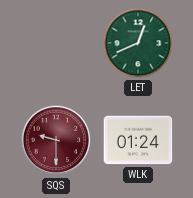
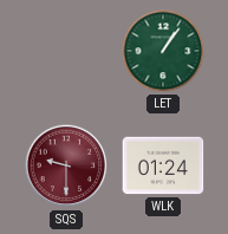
LET: 12:41 -> 1:06 (163, 51)
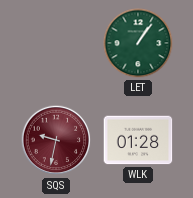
SQS: 9:30 -> 9:32 (56, 140)
WLK: 01:24 -> 01:28 (138, 140)
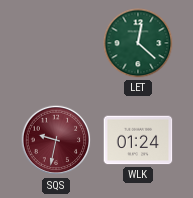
LET: 1:06 -> 12:22 (138, 43)
WLK: 01:28 -> 01:24 (138, 140)
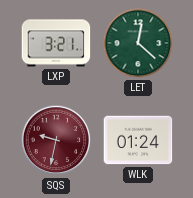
LXP: none -> 3:21 (56, 43)
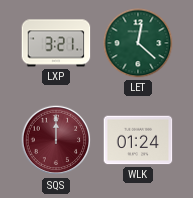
SQS: 9:32 -> 12:00 (56, 140)
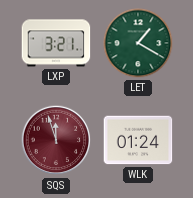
LET: 12:22 -> 1:20 (138, 43)
SQS: 12:00 -> 11:57 (56, 140)
